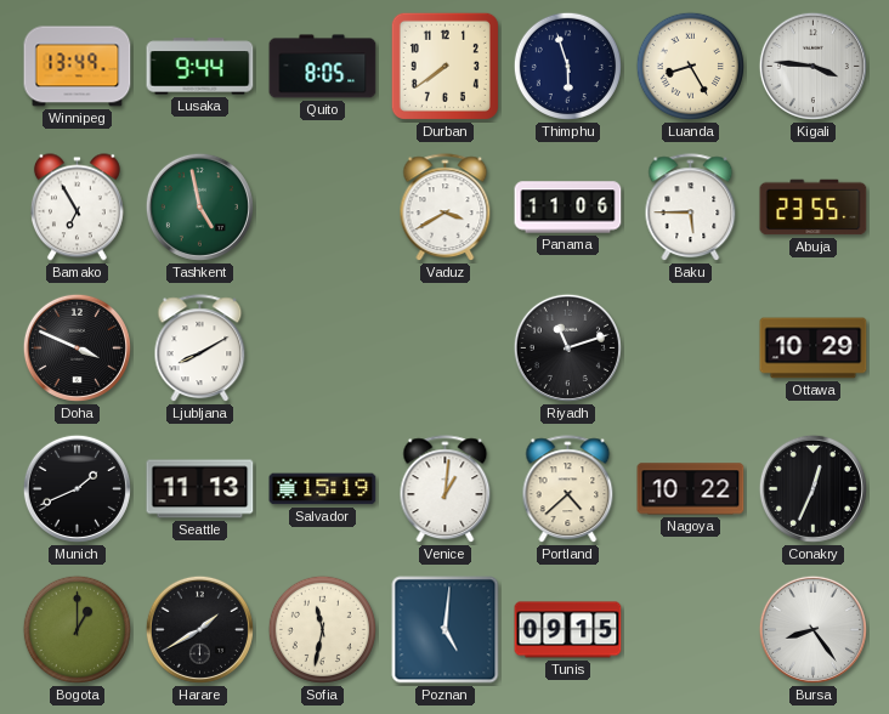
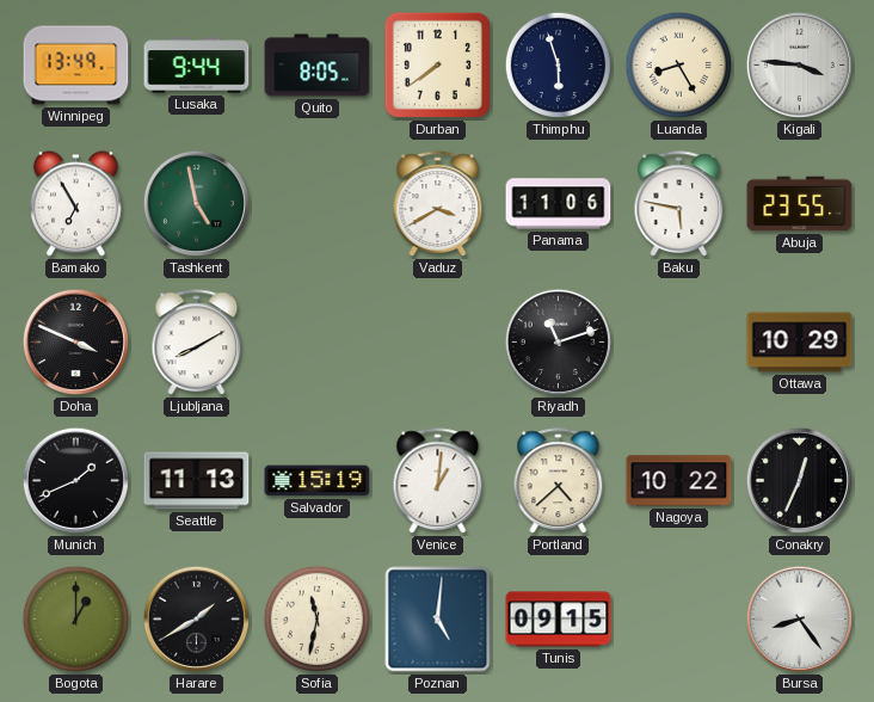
Baku: 5:45 -> 5:47 (679, 204)
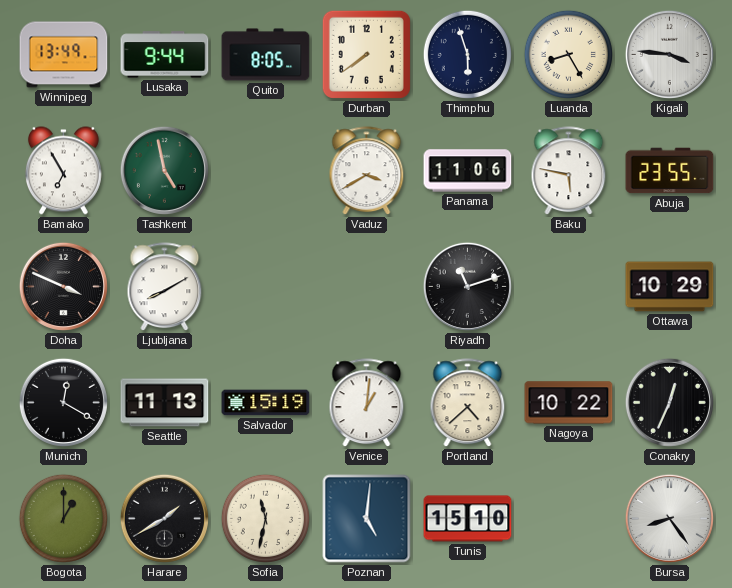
Munich: 1:41 -> 12:20 (63, 402)
Tunis: 09:15 -> 15:10 (468, 519)
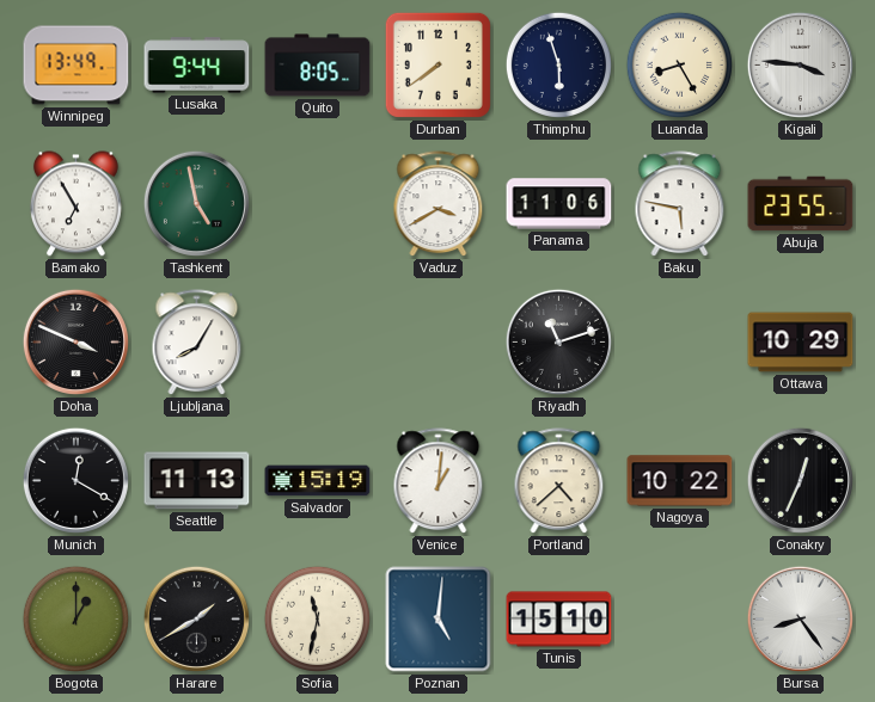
Ljubljana: 8:10 -> 8:05 (197, 343)
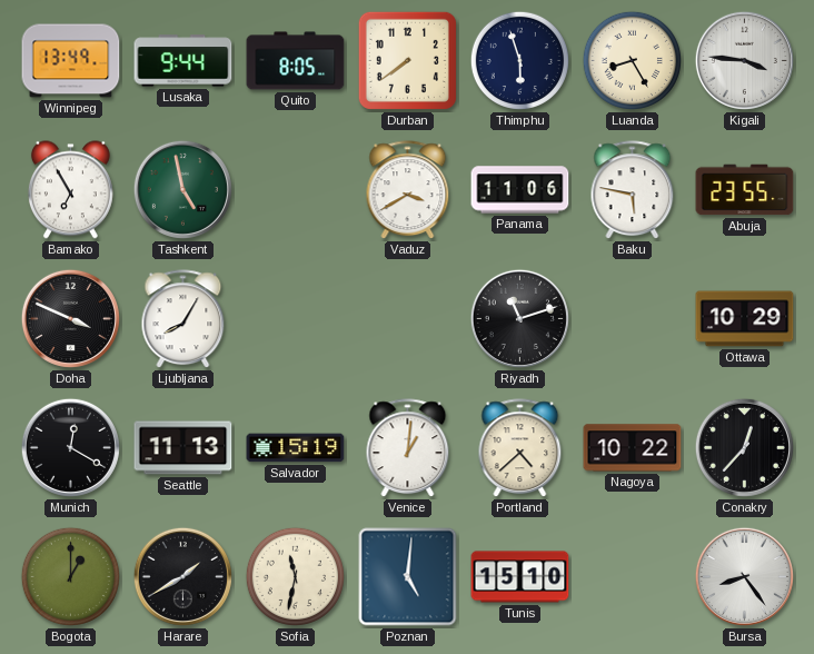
Conakry: 12:34 -> 12:37 (744, 447)
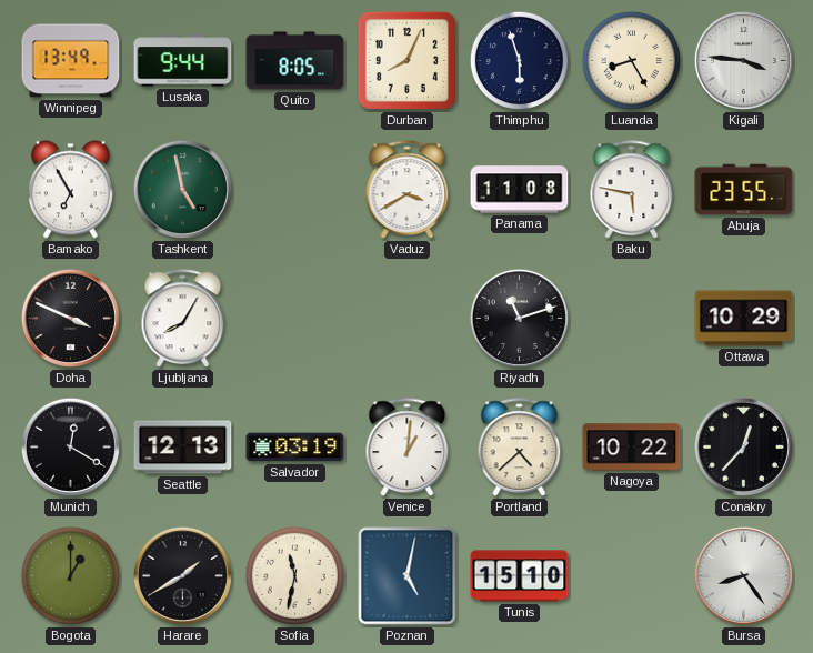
Durban: 7:39 -> 8:04 (406, 60)
Panama: 11:06 -> 11:08 (520, 190)
Seattle: 11:13 -> 12:13 (183, 448)
Salvador: 15:19 -> 03:19 (295, 448)
Poznan: 5:01 -> 5:02 (408, 576)
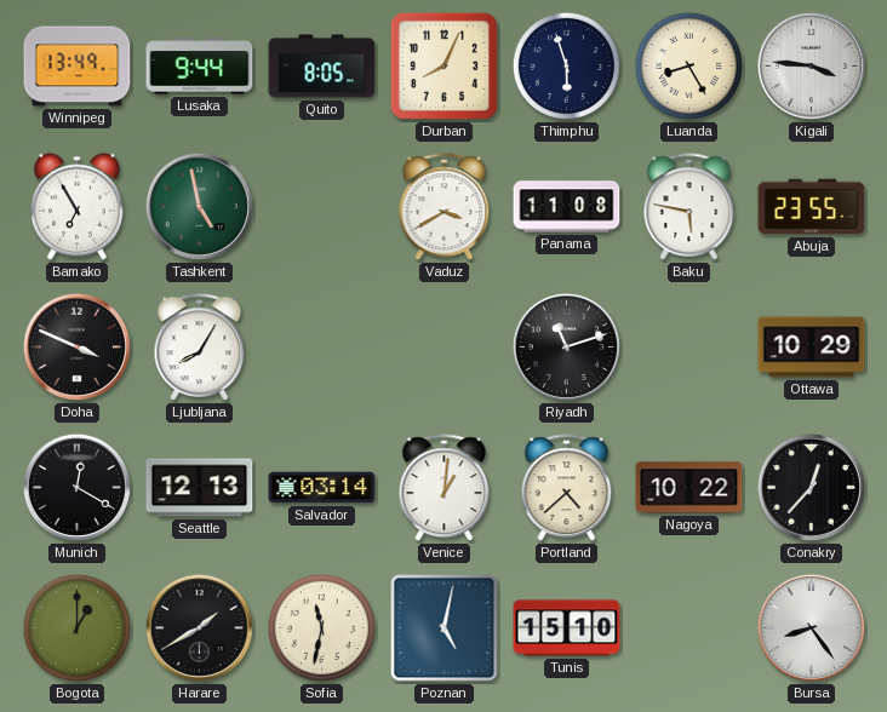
Salvador: 03:19 -> 03:14 (322, 488)
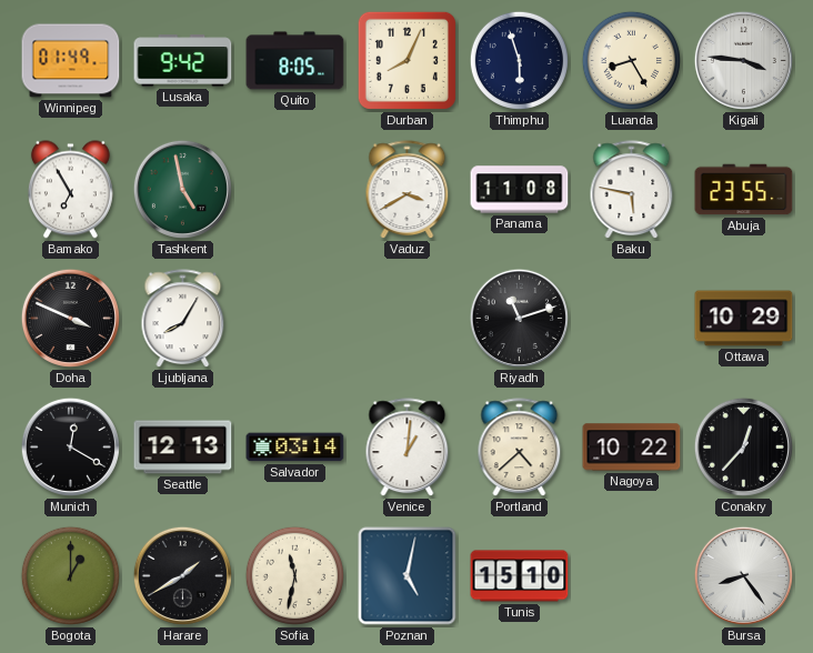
Winnipeg: 13:49 -> 01:49 (71, 61)
Lusaka: 9:44 -> 9:42 (183, 61)
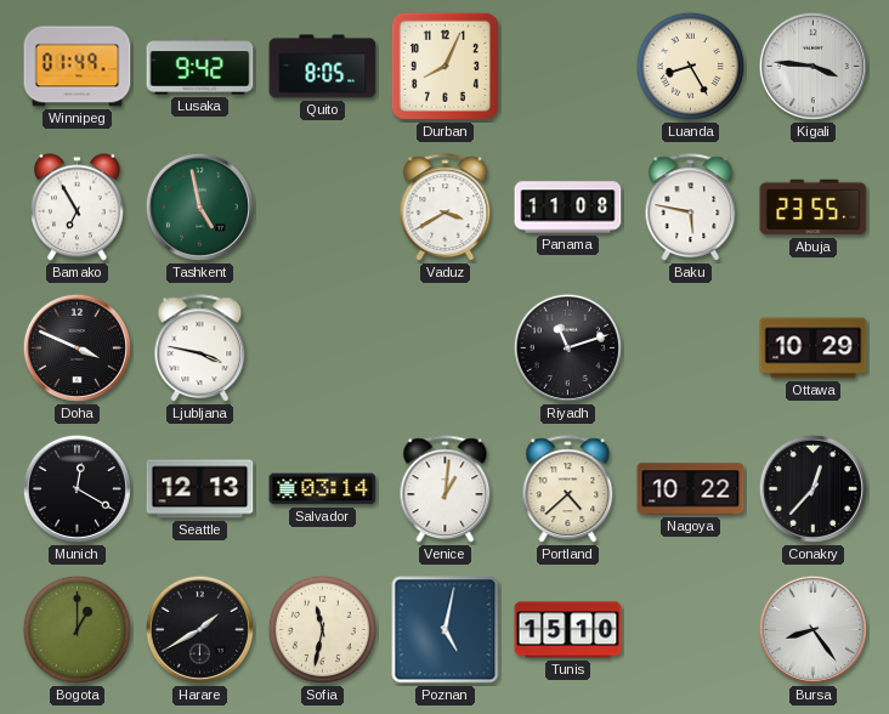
Thimphu: 5:57 -> none (519, 60)
Ljubljana: 8:05 -> 3:47 (200, 348)
